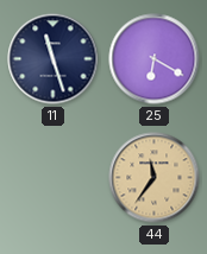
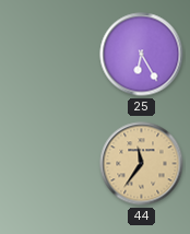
11: 11:27 -> none (54, 59)
25: 6:20 -> 6:25 (142, 55)
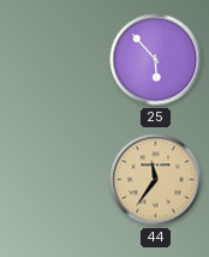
25: 6:25 -> 5:53 (156, 60)
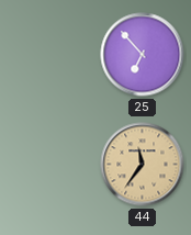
25: 5:53 -> 6:53 (143, 55)
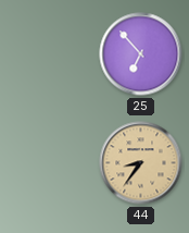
44: 11:36 -> 8:36 (141, 163)
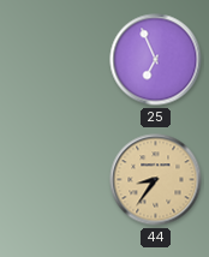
25: 6:53 -> 6:56 (156, 60)
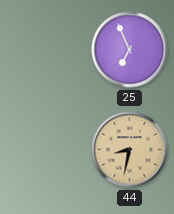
44: 8:36 -> 8:32 (130, 150)
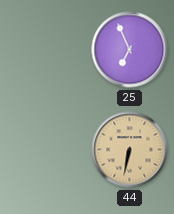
44: 8:32 -> 6:32 (130, 150)
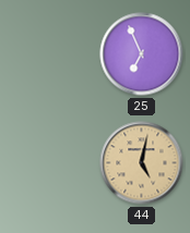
44: 6:32 -> 5:02 (142, 163)
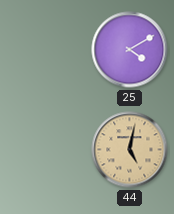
25: 6:56 -> 4:10 (130, 50)
